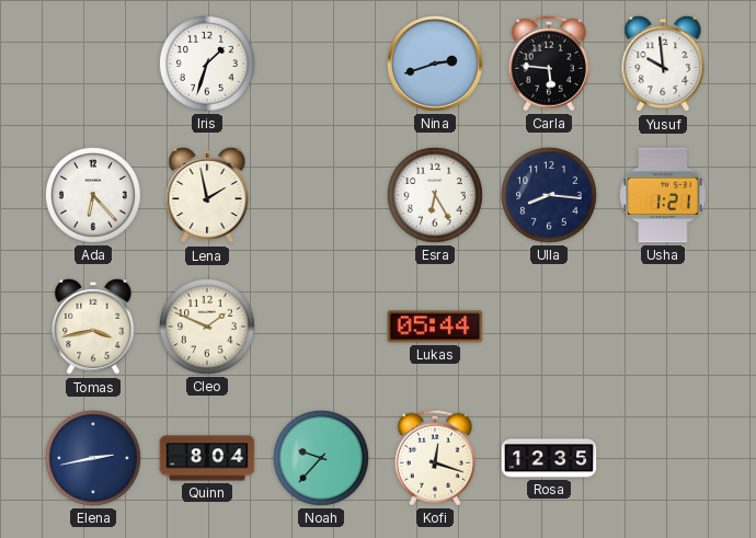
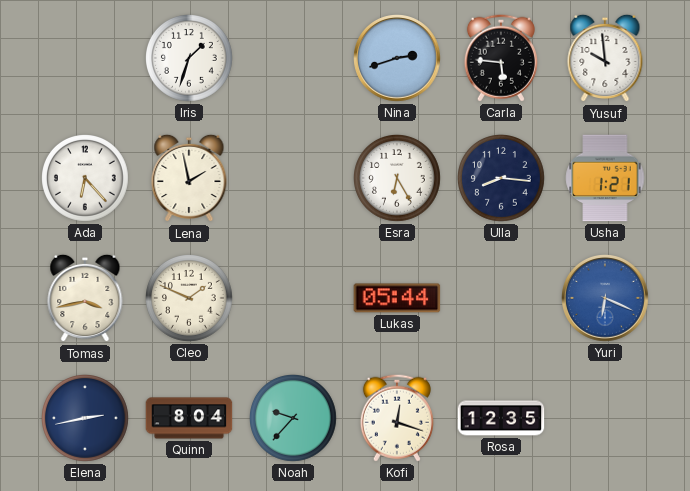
Yuri: none -> 6:19 (605, 298)
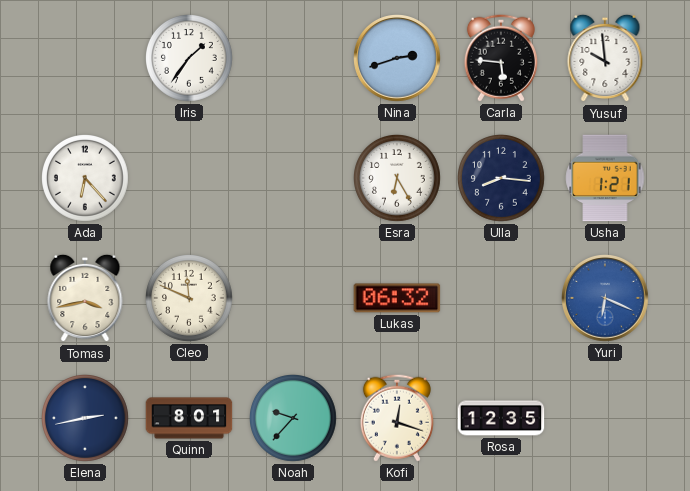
Iris: 1:33 -> 1:36 (190, 59)
Lena: 1:58 -> none (189, 178)
Cleo: 1:49 -> 11:49 (190, 299)
Lukas: 05:44 -> 06:32 (397, 298)
Quinn: 8:04 -> 8:01 (189, 418)
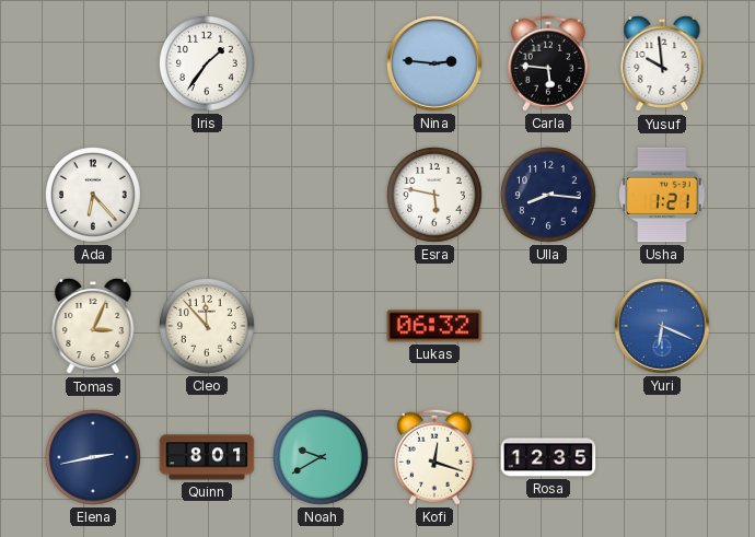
Nina: 2:42 -> 2:46 (434, 63)
Esra: 6:25 -> 5:47 (435, 196)
Tomas: 3:43 -> 3:04 (93, 326)
Cleo: 11:49 -> 11:53 (208, 327)
Noah: 9:37 -> 9:40 (322, 458)
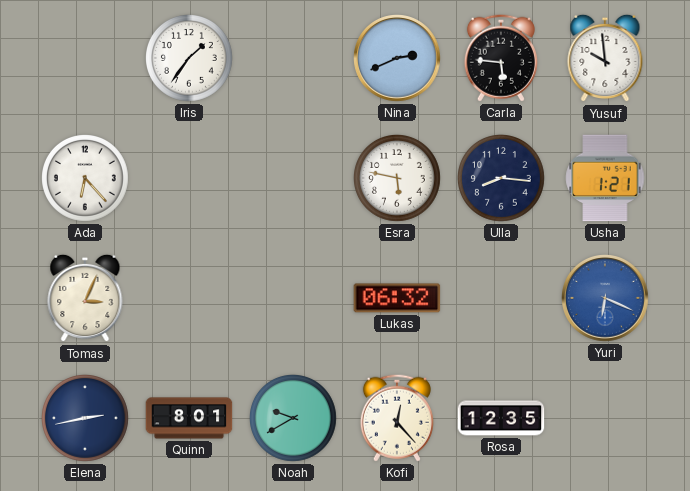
Nina: 2:46 -> 2:41 (397, 58)
Cleo: 11:53 -> none (208, 327)
Kofi: 12:18 -> 12:23 (397, 418)
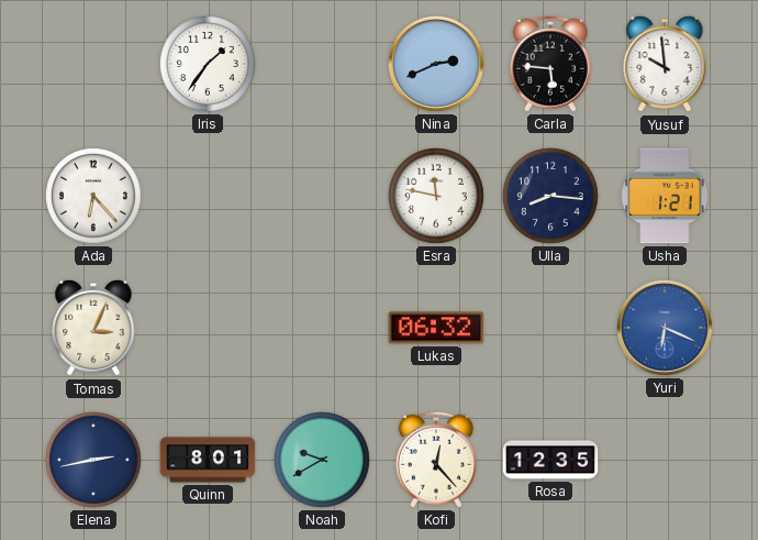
Esra: 5:47 -> 11:47 (437, 197)
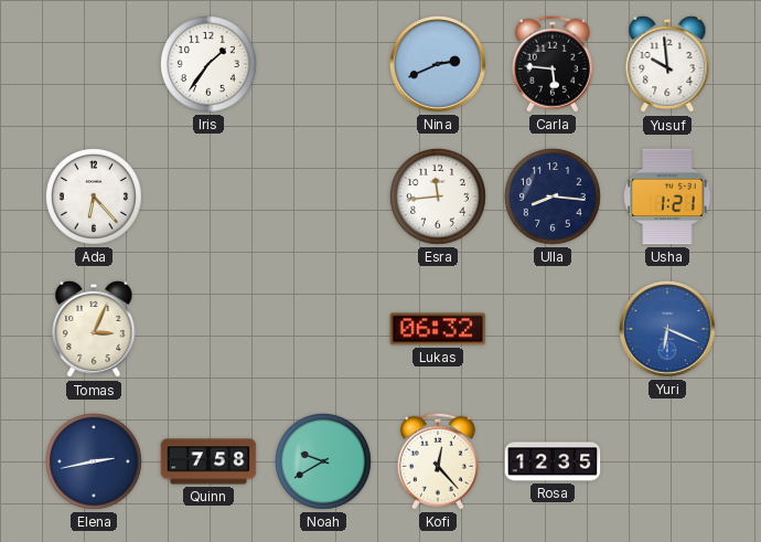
Esra: 11:47 -> 11:44 (439, 198)
Quinn: 8:01 -> 7:58 (208, 461)
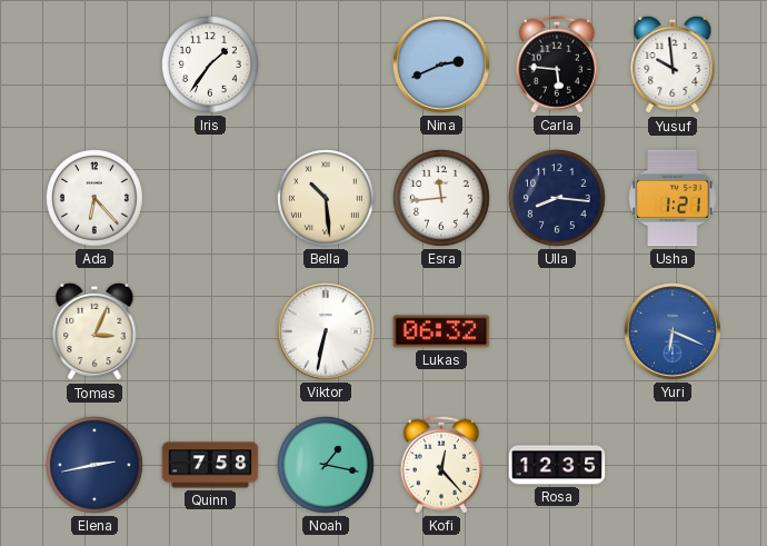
Bella: none -> 10:29 (327, 199)
Viktor: none -> 6:32 (326, 331)
Noah: 9:40 -> 1:17 (327, 466)
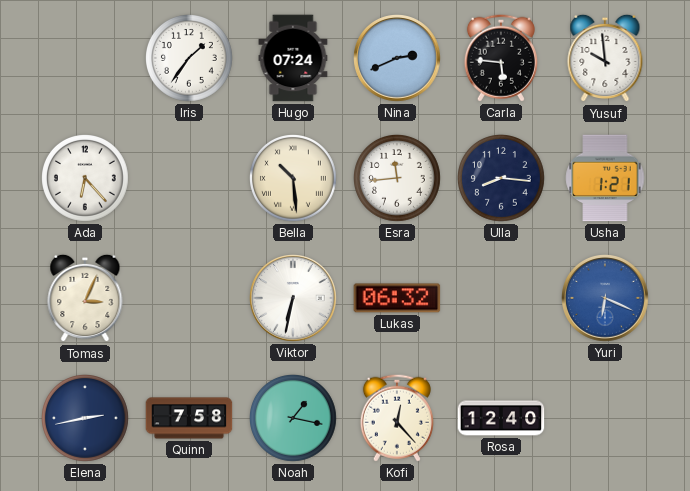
Hugo: none -> 07:24 (293, 58)
Rosa: 12:35 -> 12:40 (501, 418)
